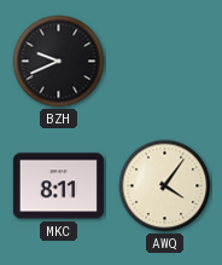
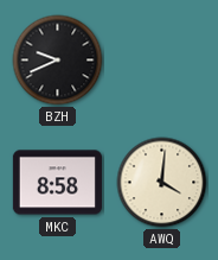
MKC: 8:11 -> 8:58 (57, 183)
AWQ: 4:06 -> 4:01 (162, 183)
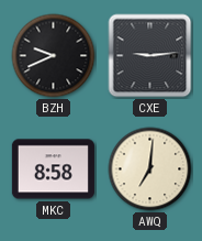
CXE: none -> 9:14 (150, 56)
AWQ: 4:01 -> 7:01 (150, 169)
